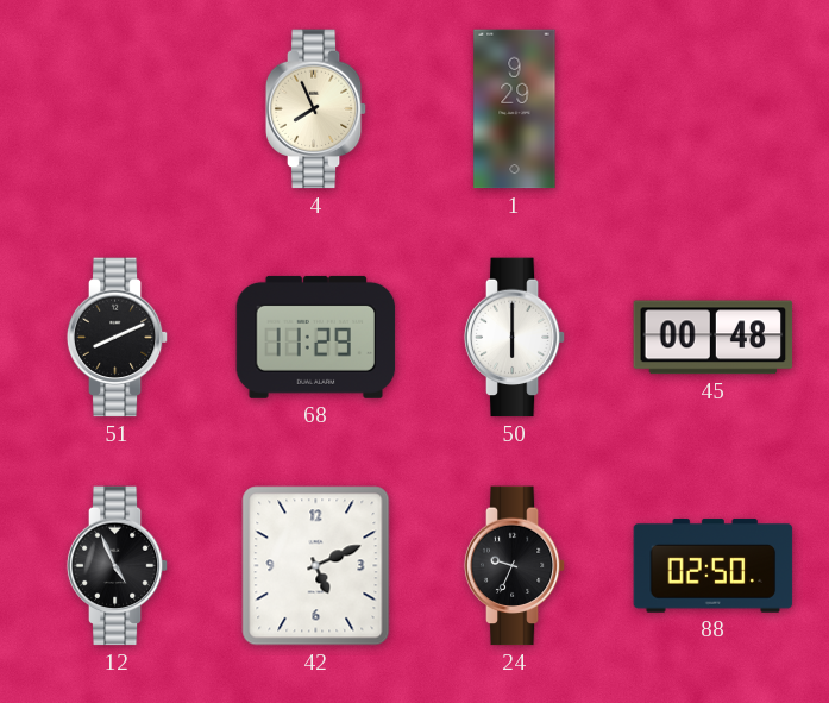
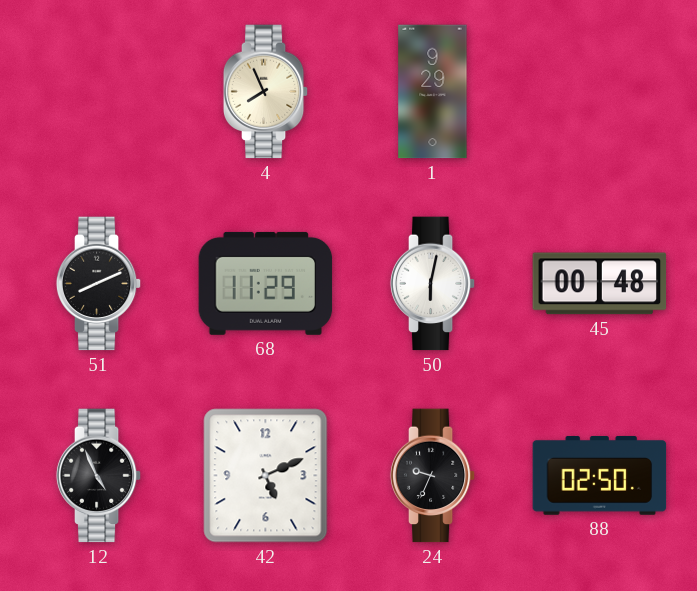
50: 6:00 -> 6:02 (433, 284)
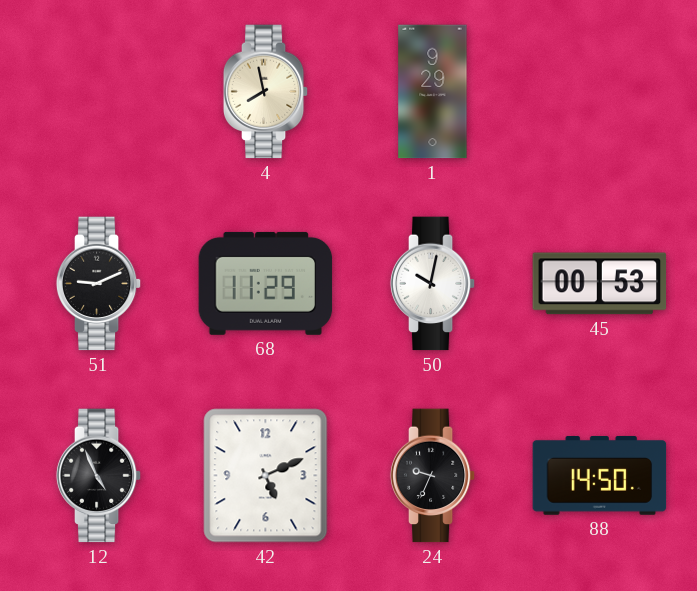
4: 7:56 -> 7:58 (266, 92)
51: 8:11 -> 9:11 (99, 284)
50: 6:02 -> 10:02 (433, 284)
45: 00:48 -> 00:53 (600, 284)
88: 02:50 -> 14:50 (600, 475)
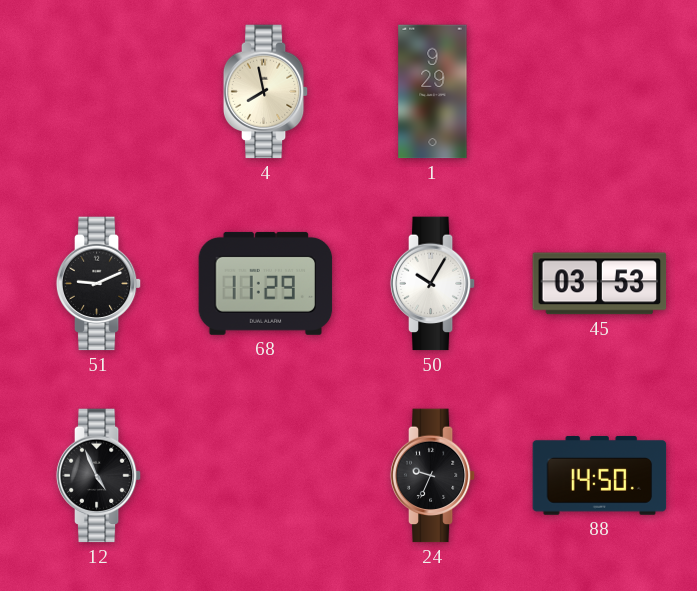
50: 10:02 -> 10:05 (433, 284)
45: 00:53 -> 03:53 (600, 284)
42: 5:11 -> none (266, 476)
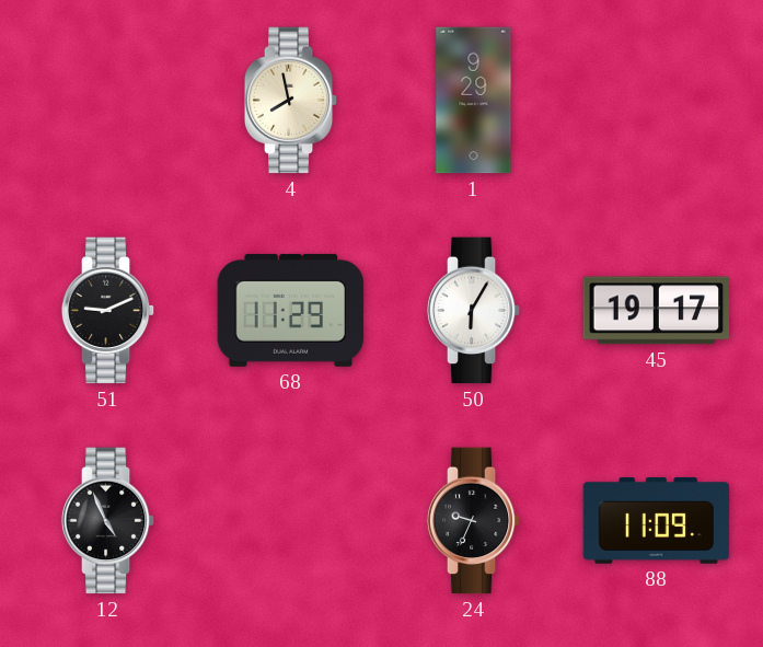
50: 10:05 -> 6:05 (474, 311)
45: 03:53 -> 19:17 (657, 311)
88: 14:50 -> 11:09 (657, 520)
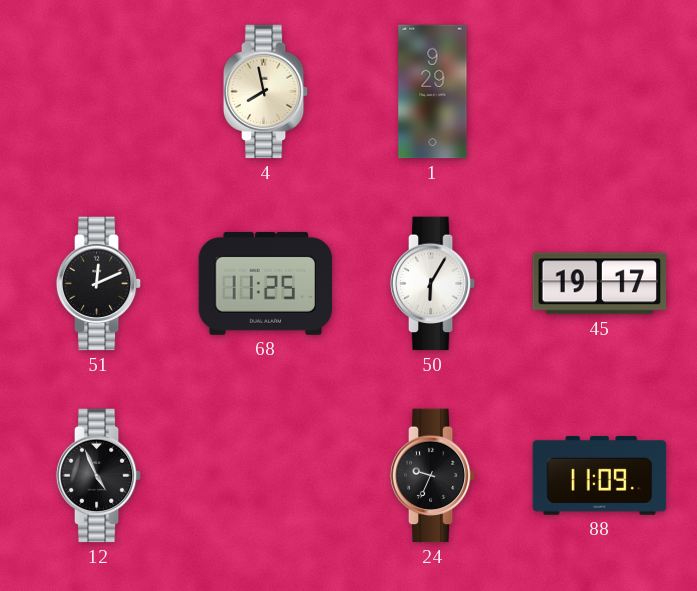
51: 9:11 -> 12:11 (99, 284)
68: 11:29 -> 11:25 (266, 283)
